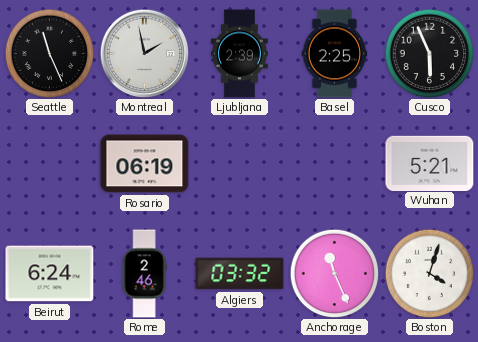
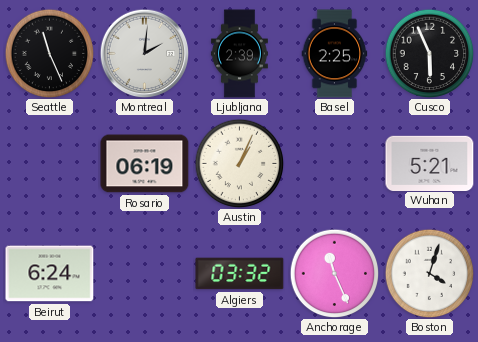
Montreal: 1:58 -> 2:01 (144, 53)
Austin: none -> 1:04 (239, 163)
Rome: 2:46 -> none (144, 274)
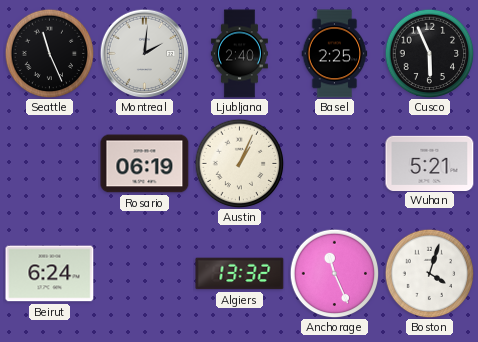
Ljubljana: 2:39 -> 2:40 (239, 54)
Algiers: 03:32 -> 13:32 (240, 274)
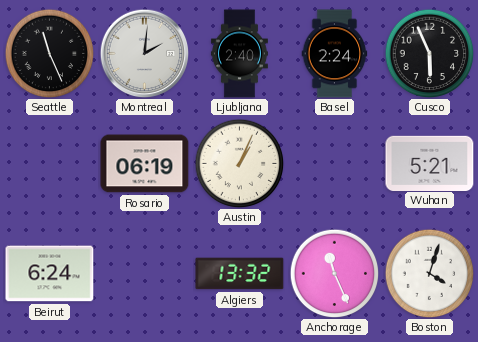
Basel: 2:25 -> 2:24 (335, 54)
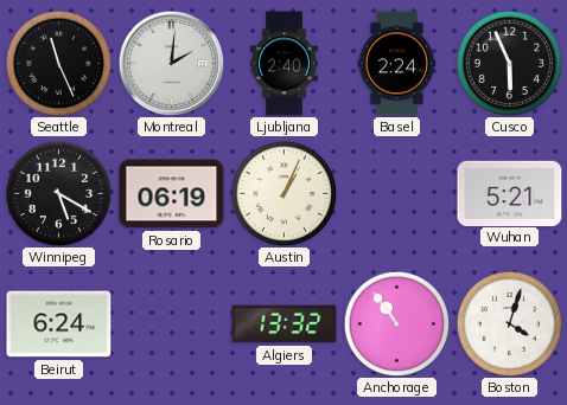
Winnipeg: none -> 5:20 (58, 193)
Anchorage: 11:26 -> 10:54 (396, 323)
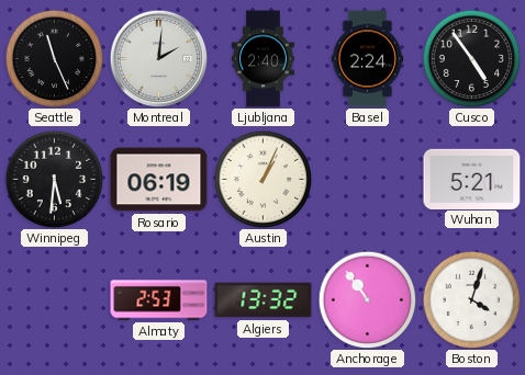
Cusco: 5:56 -> 4:54 (471, 58)
Winnipeg: 5:20 -> 5:31 (54, 179)
Beirut: 6:24 -> none (59, 324)
Almaty: none -> 2:53 (159, 300)
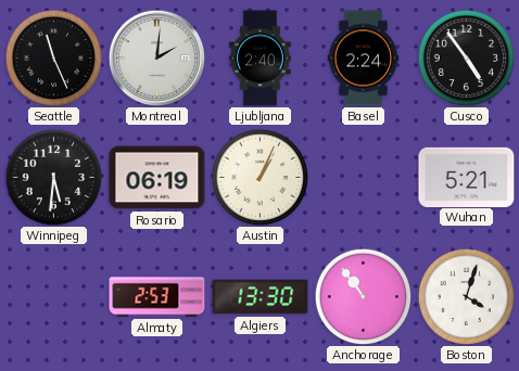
Algiers: 13:32 -> 13:30 (261, 297)
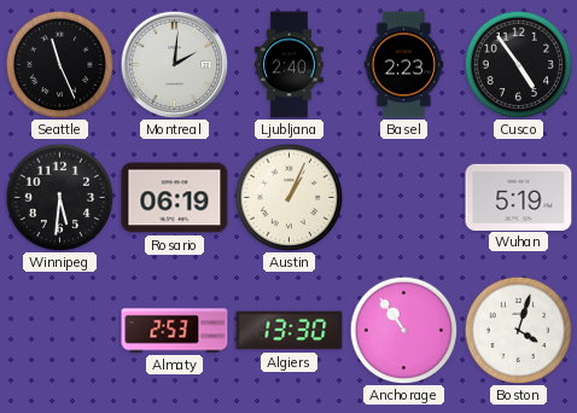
Basel: 2:24 -> 2:23 (404, 65)
Wuhan: 5:21 -> 5:19 (519, 197)
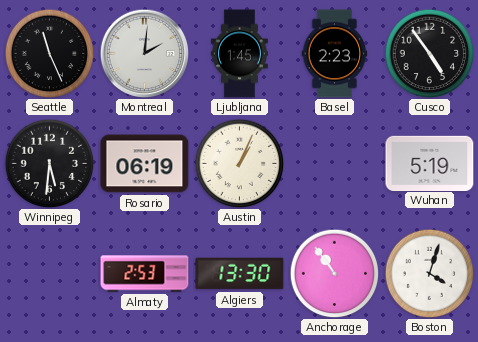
Ljubljana: 2:40 -> 1:45 (239, 54)
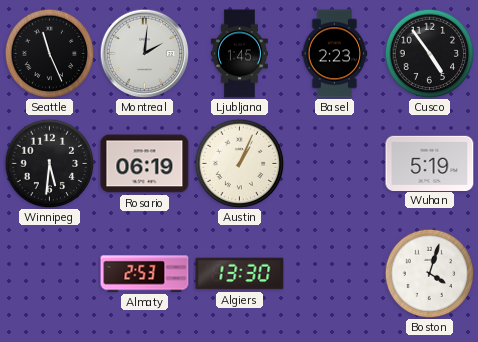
Anchorage: 10:54 -> none (334, 273)
